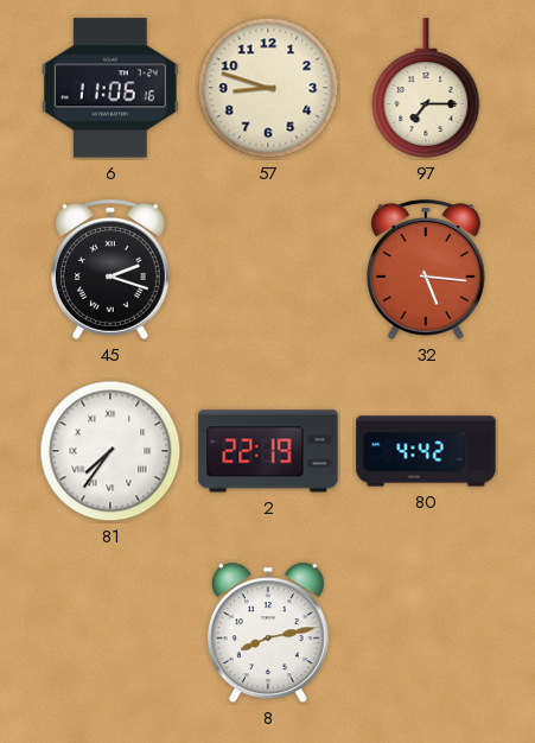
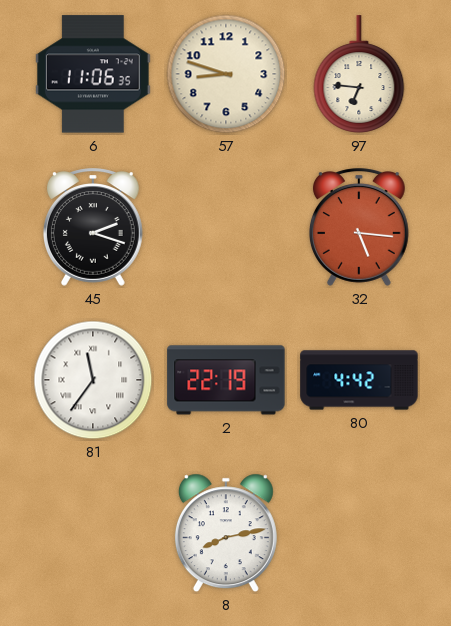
6: 11:06:16 -> 11:06:35 (93, 74)
97: 7:15 -> 6:46 (359, 74)
81: 7:36 -> 11:36 (93, 380)
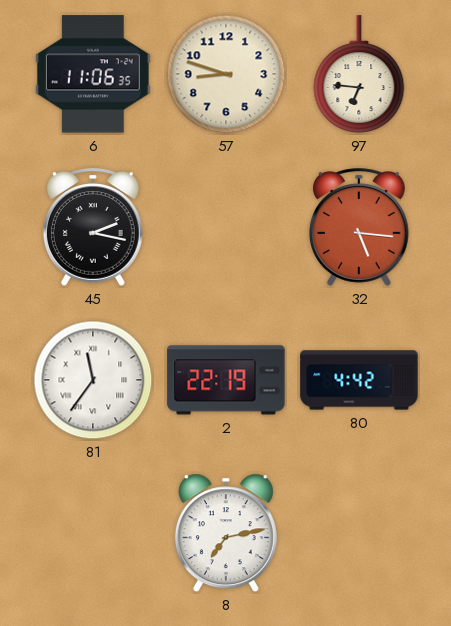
45: 2:18 -> 2:17 (93, 227)
8: 8:13 -> 7:13 (226, 533)
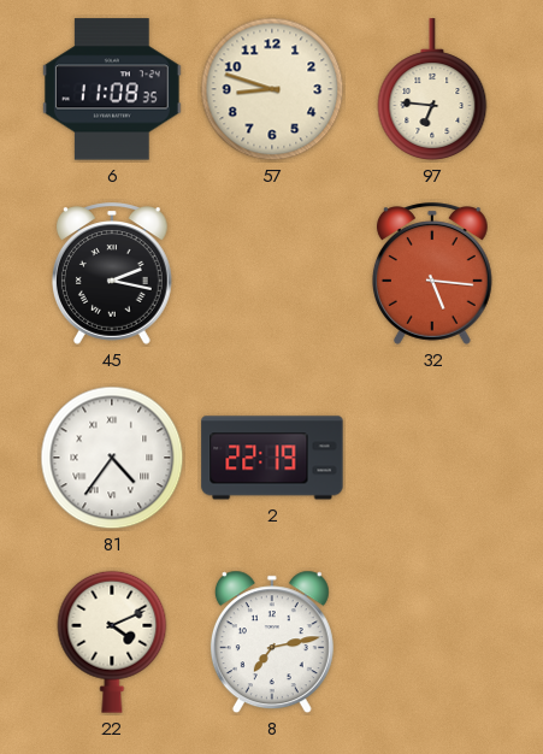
6: 11:06 -> 11:08 (112, 89)
81: 11:36 -> 4:36 (112, 458)
80: 4:42 -> none (359, 380)
22: none -> 4:11 (112, 642)
